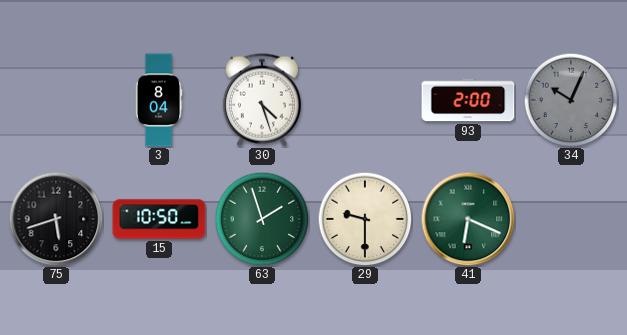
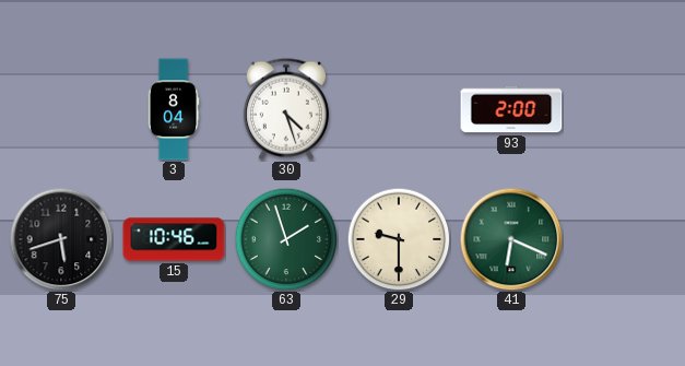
34: 10:04 -> none (571, 100)
15: 10:50 -> 10:46 (174, 239)
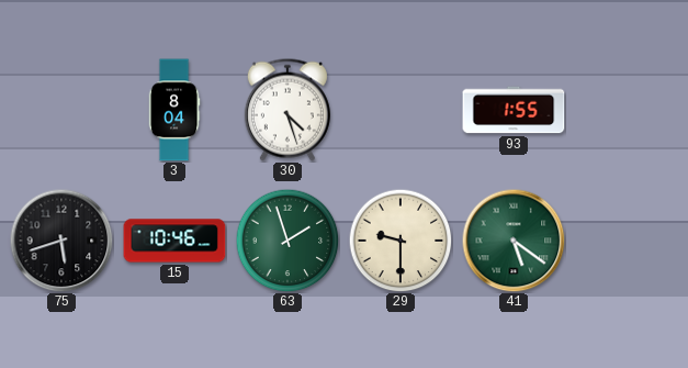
93: 2:00 -> 1:55 (514, 110)
41: 6:19 -> 5:21 (514, 241)
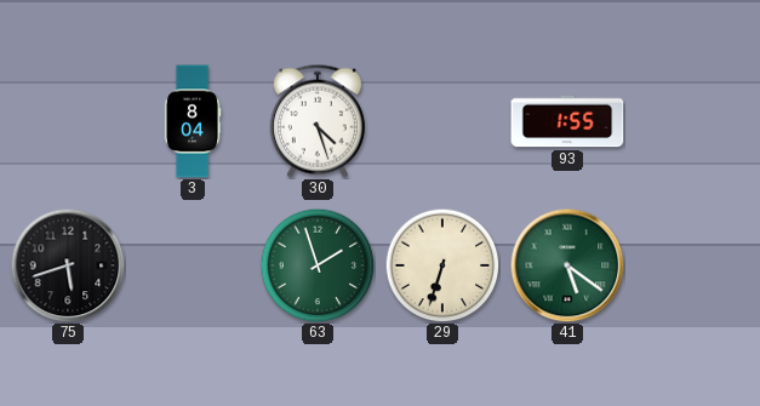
15: 10:46 -> none (174, 241)
29: 9:30 -> 6:33 (442, 265)
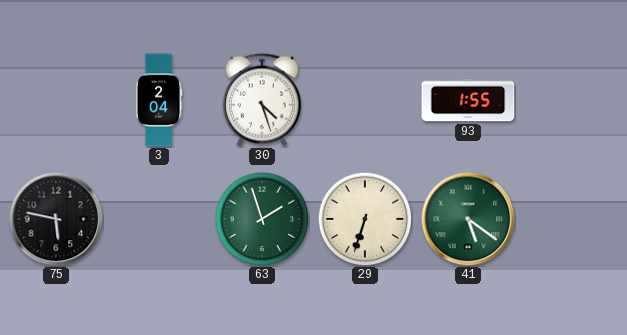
3: 8:04 -> 2:04 (159, 100)
75: 5:42 -> 5:47 (56, 219)
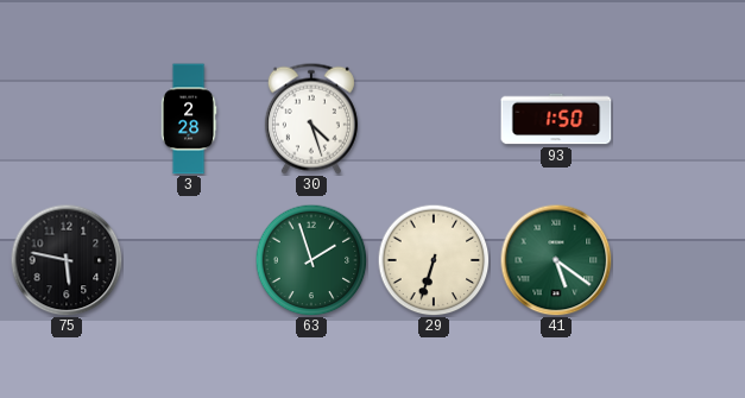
3: 2:04 -> 2:28 (189, 119)
93: 1:55 -> 1:50 (556, 119)
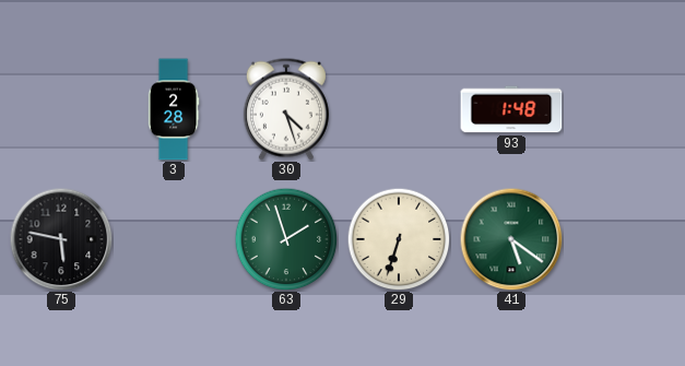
93: 1:50 -> 1:48 (511, 109)
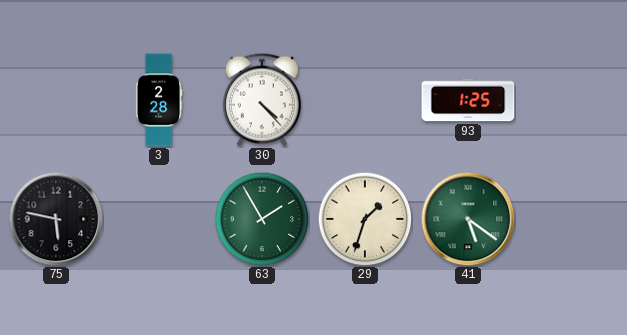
30: 4:27 -> 4:23 (262, 100)
93: 1:48 -> 1:25 (468, 100)
63: 1:57 -> 1:55 (262, 219)
29: 6:33 -> 1:33 (365, 219)
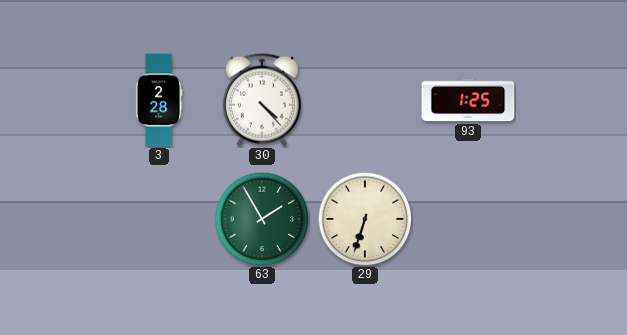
75: 5:47 -> none (56, 219)
29: 1:33 -> 6:33 (365, 219)
41: 5:21 -> none (468, 219)
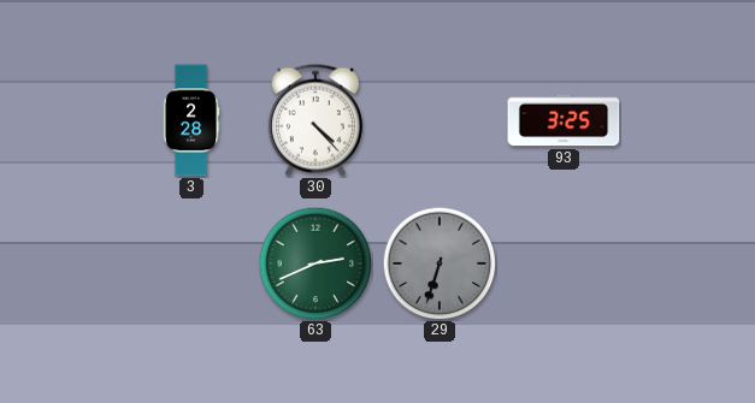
93: 1:25 -> 3:25 (564, 120)
63: 1:55 -> 2:41 (315, 263)
29 dial: cream -> grey (440, 263)
